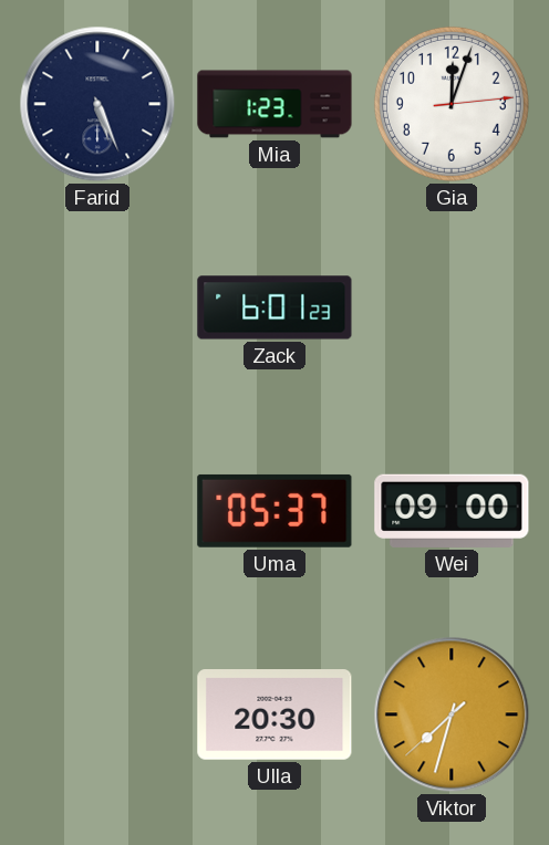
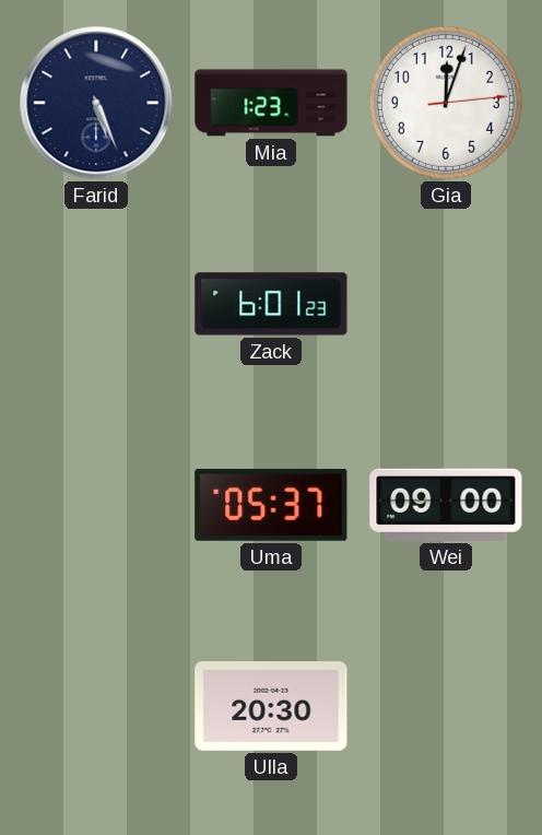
Viktor: 7:32 -> none (452, 714)
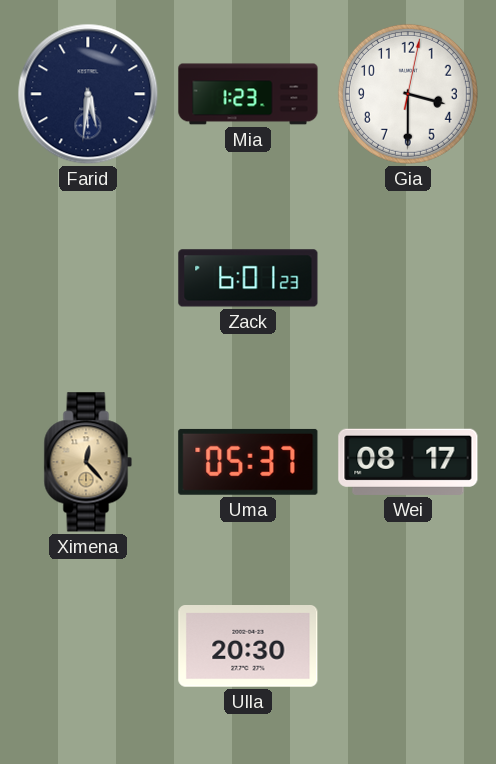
Farid: 5:26 -> 5:31 (88, 94)
Gia: 12:03 -> 3:30 (408, 94)
Ximena: none -> 12:23 (88, 462)
Wei: 09:00 -> 08:17 (408, 462)
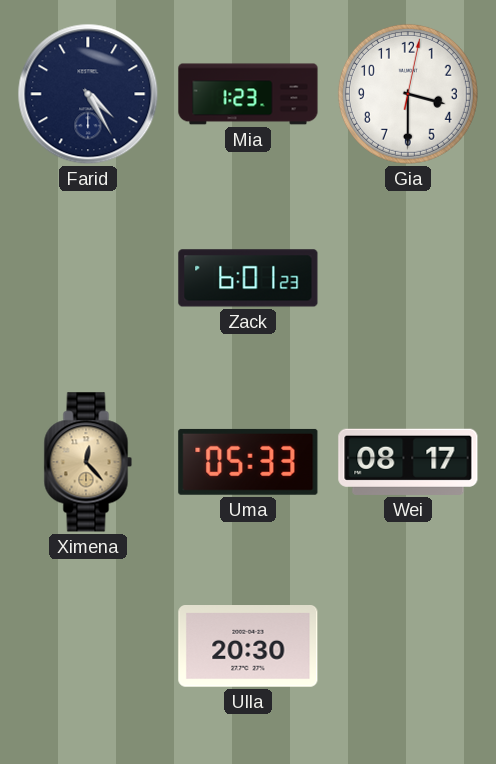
Farid: 5:31 -> 4:25 (88, 94)
Uma: 05:37 -> 05:33 (248, 462)
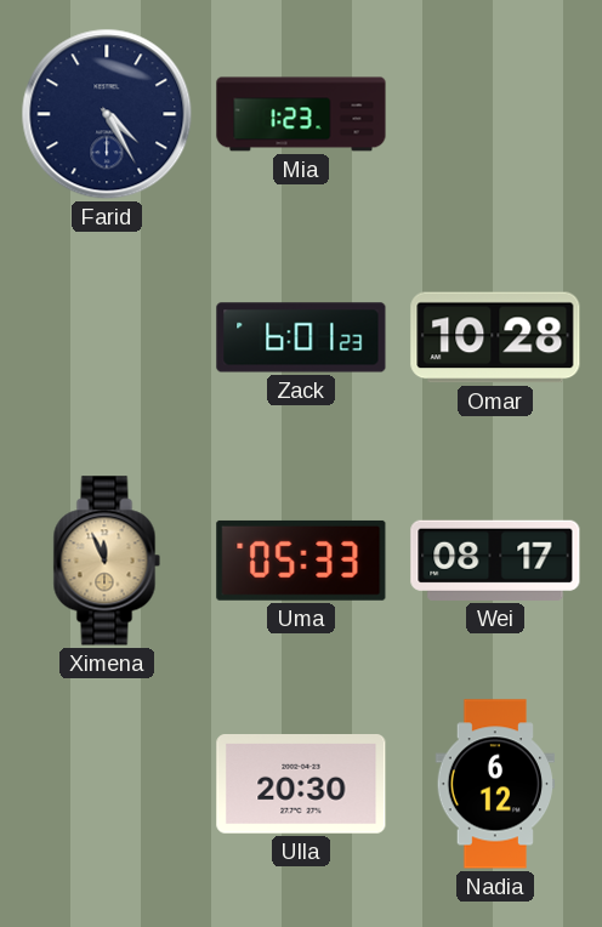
Gia: 3:30 -> none (408, 94)
Omar: none -> 10:28 (495, 337)
Ximena: 12:23 -> 11:56 (107, 561)
Nadia: none -> 6:12 (495, 784)
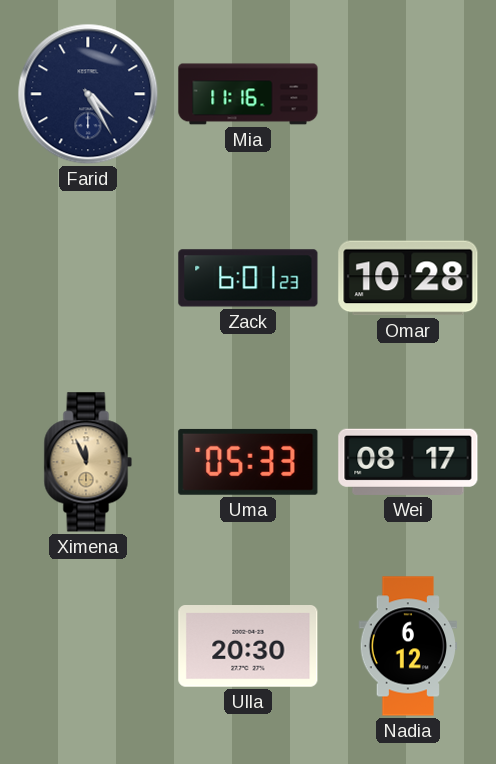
Mia: 1:23 -> 11:16 (248, 94)
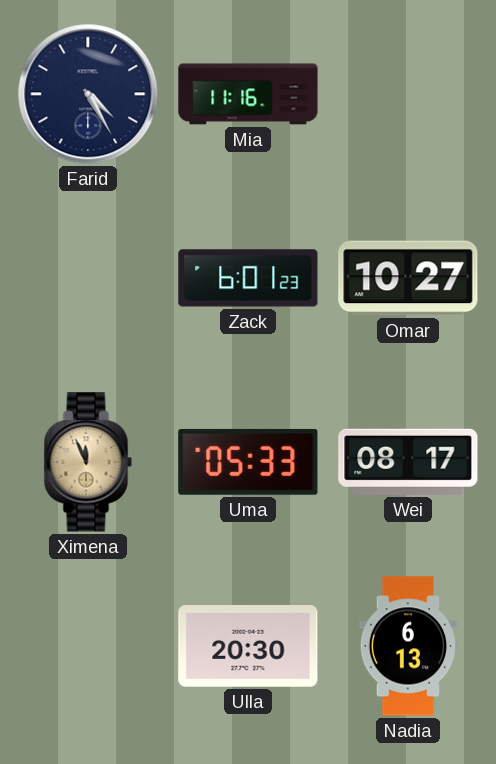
Omar: 10:28 -> 10:27 (408, 278)
Nadia: 6:12 -> 6:13 (408, 646)
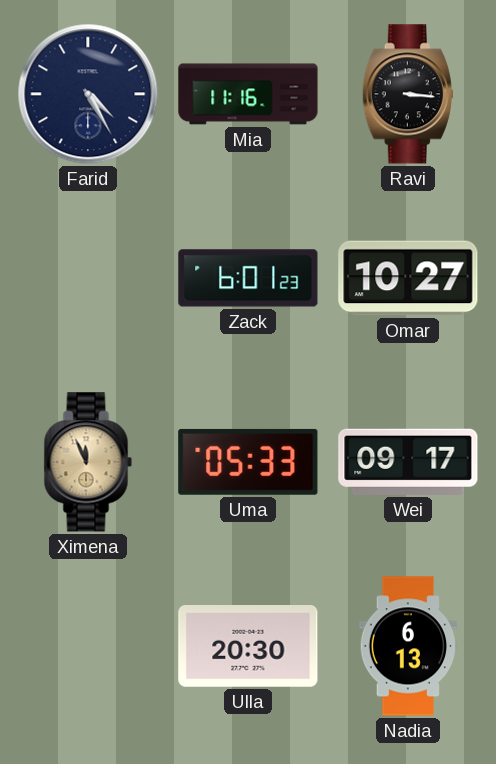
Ravi: none -> 3:16 (408, 94)
Wei: 08:17 -> 09:17 (408, 462)
